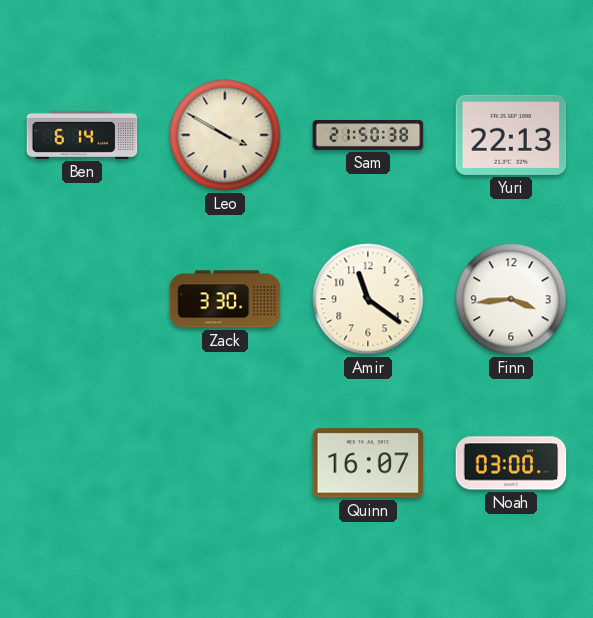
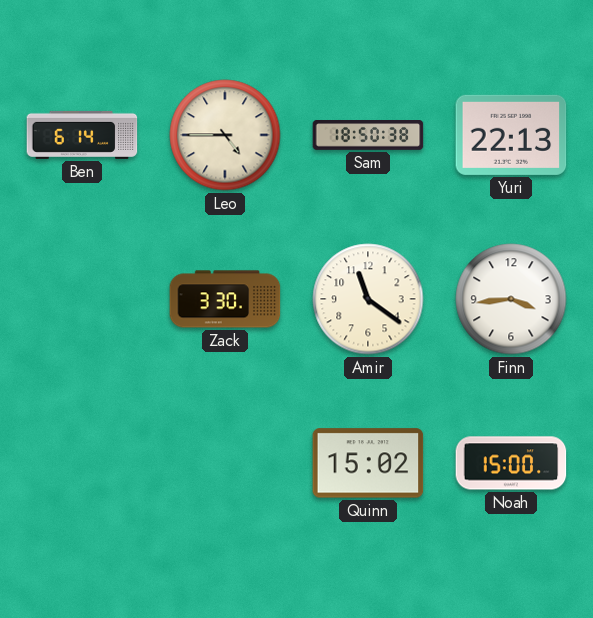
Leo: 3:50 -> 4:45 (225, 135)
Sam: 21:50 -> 18:50 (368, 135)
Quinn: 16:07 -> 15:02 (368, 463)
Noah: 03:00 -> 15:00 (511, 463)
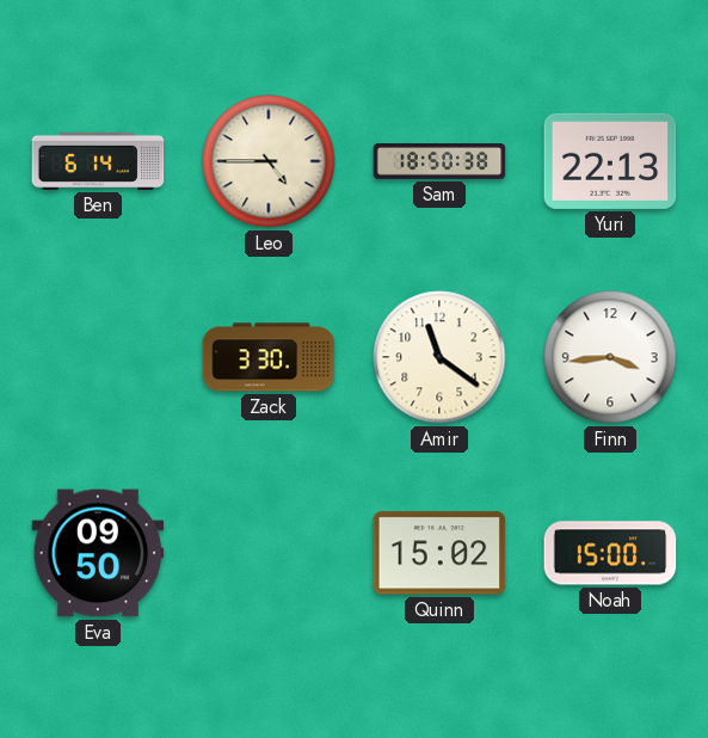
Eva: none -> 09:50 (98, 553)
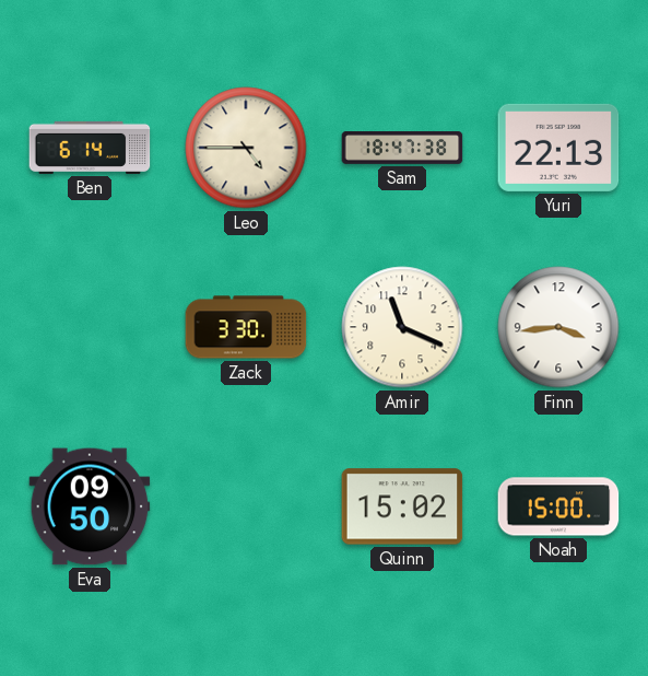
Sam: 18:50 -> 18:47 (402, 148)
Amir: 11:21 -> 11:19 (402, 327)
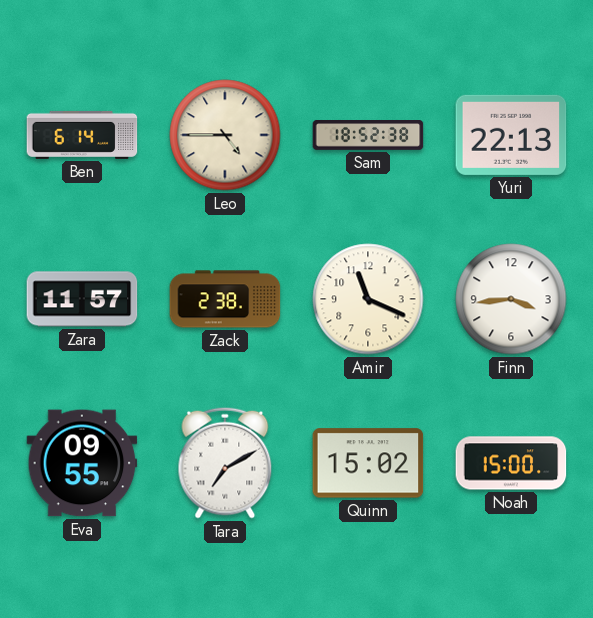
Sam: 18:47 -> 18:52 (368, 135)
Zara: none -> 11:57 (82, 299)
Zack: 3:30 -> 2:38 (225, 299)
Eva: 09:50 -> 09:55 (82, 463)
Tara: none -> 7:10 (225, 463)
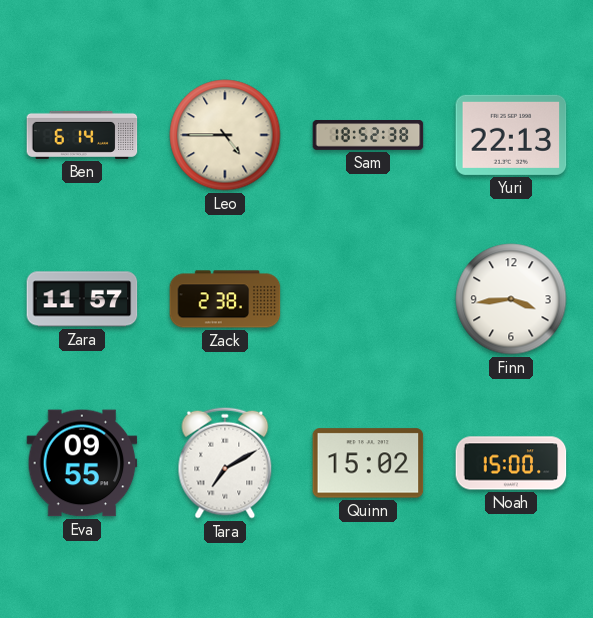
Amir: 11:19 -> none (368, 299)
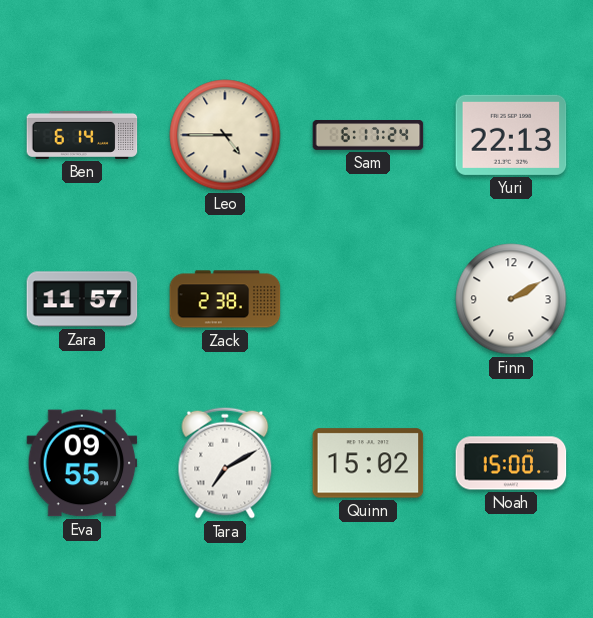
Sam: 18:52 -> 6:17 (368, 135)
Finn: 3:44 -> 2:10 (511, 299)
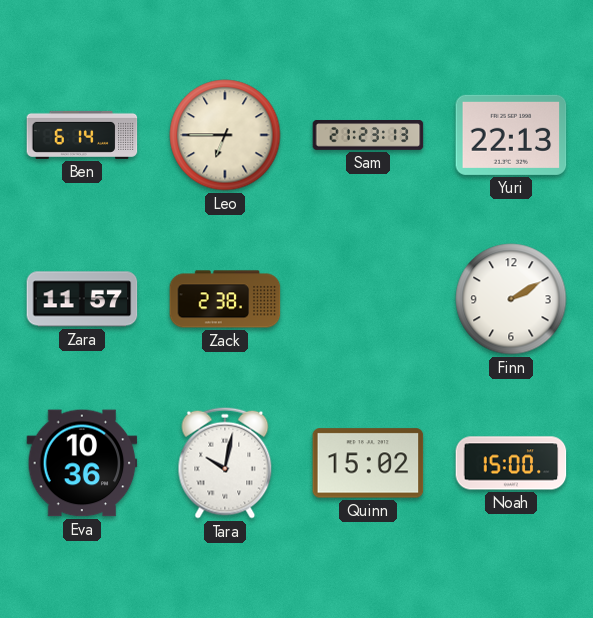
Leo: 4:45 -> 6:45 (225, 135)
Sam: 6:17 -> 21:23 (368, 135)
Eva: 09:55 -> 10:36 (82, 463)
Tara: 7:10 -> 10:02 (225, 463)
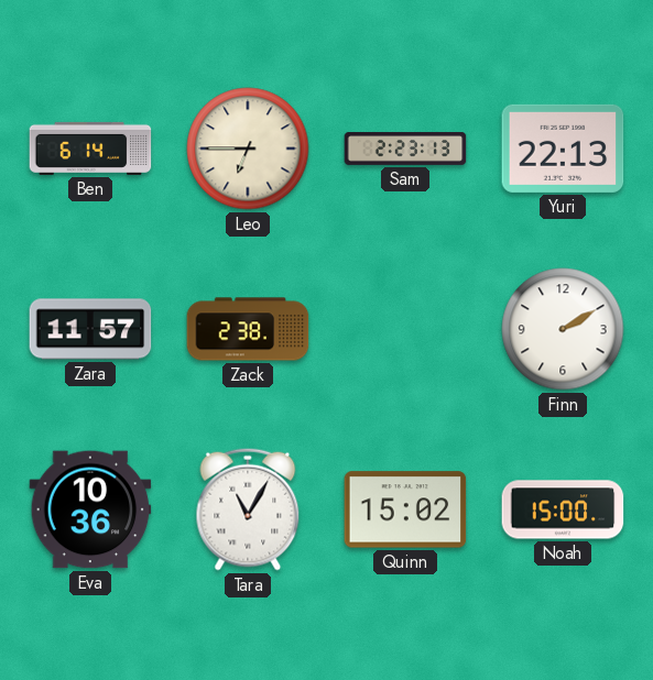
Sam: 21:23 -> 2:23 (405, 149)
Tara: 10:02 -> 11:05 (248, 509)
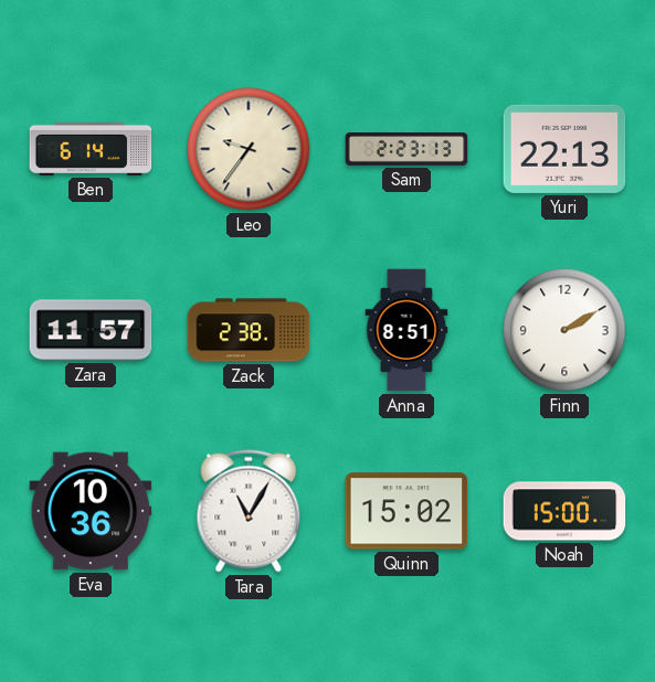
Leo: 6:45 -> 9:36 (249, 149)
Anna: none -> 8:51 (406, 330)
